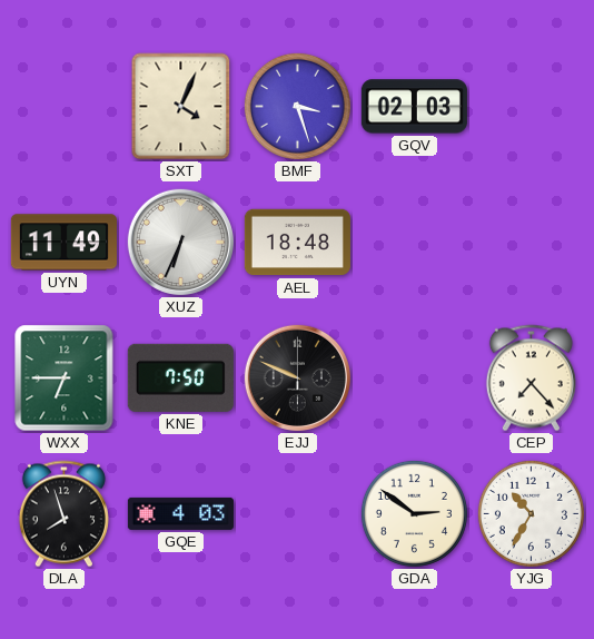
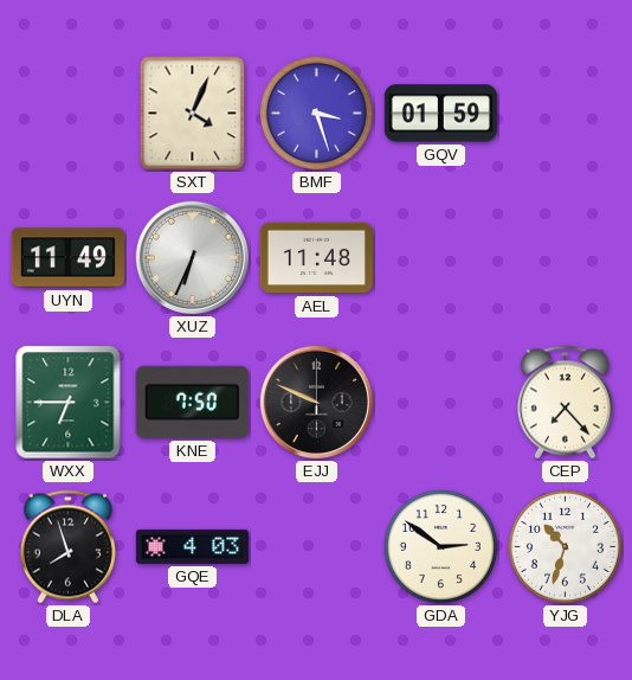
GQV: 02:03 -> 01:59 (440, 114)
AEL: 18:48 -> 11:48 (316, 258)
YJG: 10:35 -> 10:33 (565, 546)
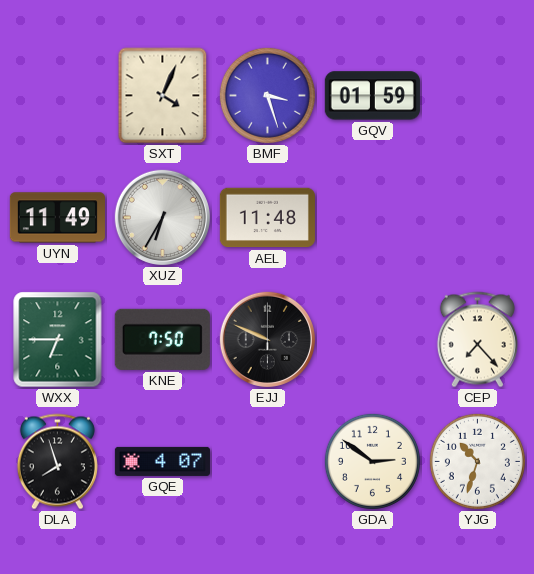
XUZ: 6:34 -> 6:35 (162, 217)
GQE: 4:03 -> 4:07 (162, 461)
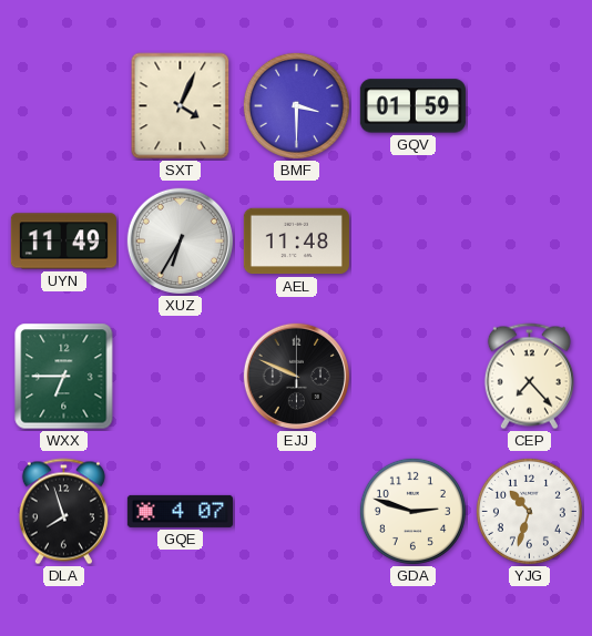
BMF: 3:27 -> 3:30 (296, 105)
KNE: 7:50 -> none (162, 339)
GDA: 2:51 -> 2:48 (412, 511)
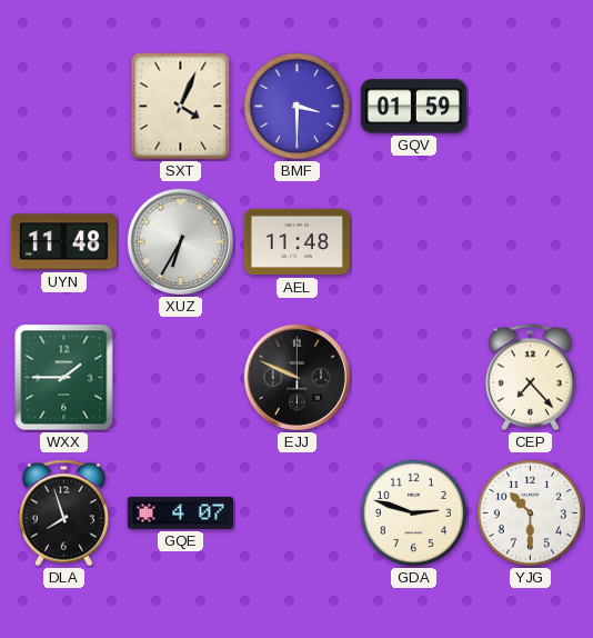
UYN: 11:49 -> 11:48 (63, 242)
WXX: 6:45 -> 1:45 (64, 378)
YJG: 10:33 -> 10:30 (530, 512)
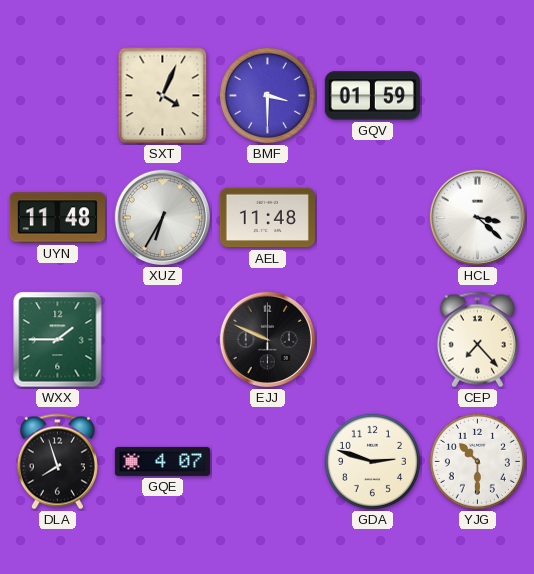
HCL: none -> 3:22 (477, 217)
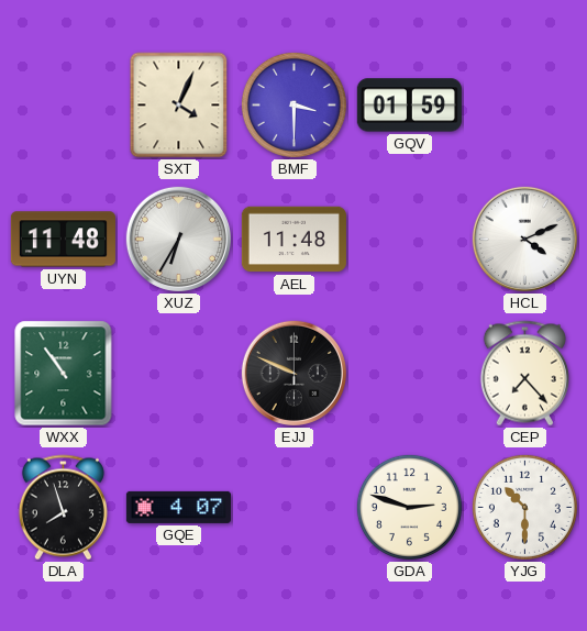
HCL: 3:22 -> 4:11 (524, 239)
WXX: 1:45 -> 10:54 (64, 374)
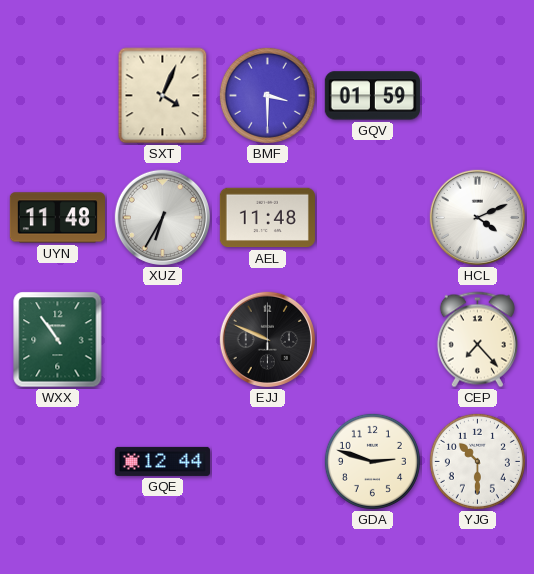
DLA: 7:57 -> none (63, 508)
GQE: 4:07 -> 12:44 (162, 461)
